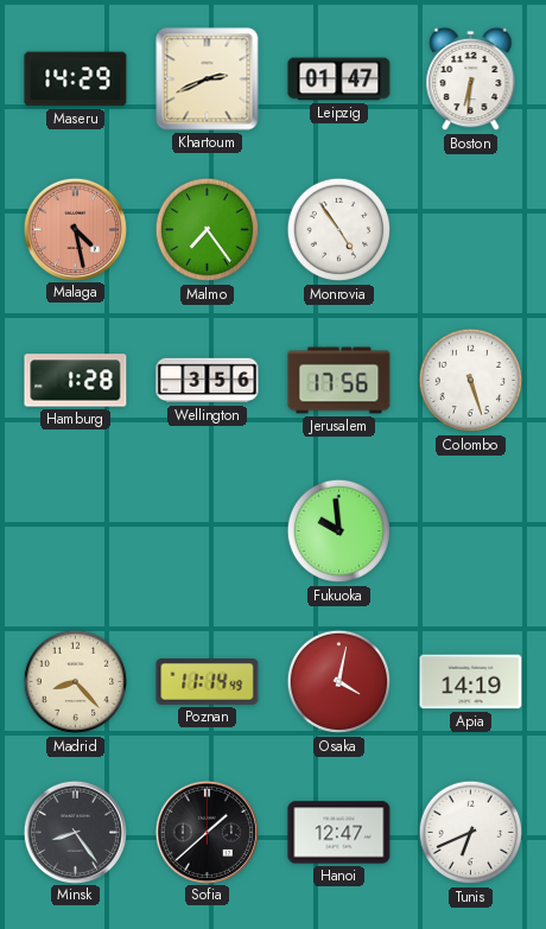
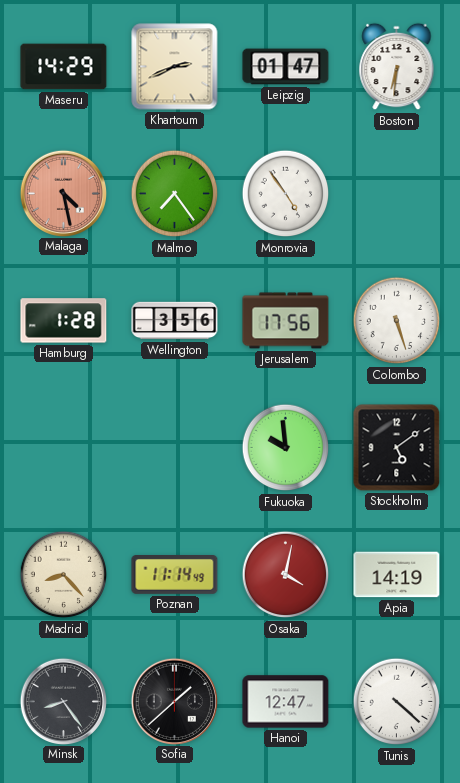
Stockholm: none -> 5:09 (397, 448)
Tunis: 6:41 -> 4:22 (397, 702)
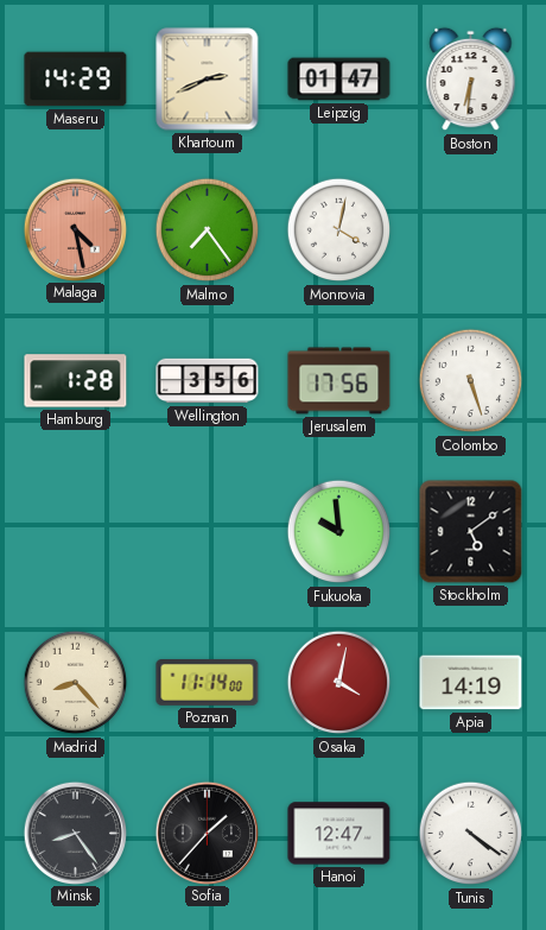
Monrovia: 4:54 -> 4:02 (339, 230)
Poznan: 11:14:49 -> 11:14:00 (208, 683)
Sofia: 1:38 -> 1:37 (207, 833)
Tunis: 4:22 -> 4:21 (471, 834)
